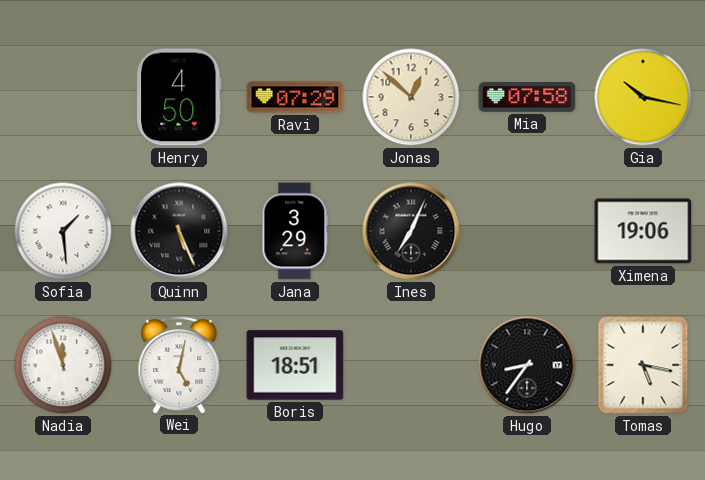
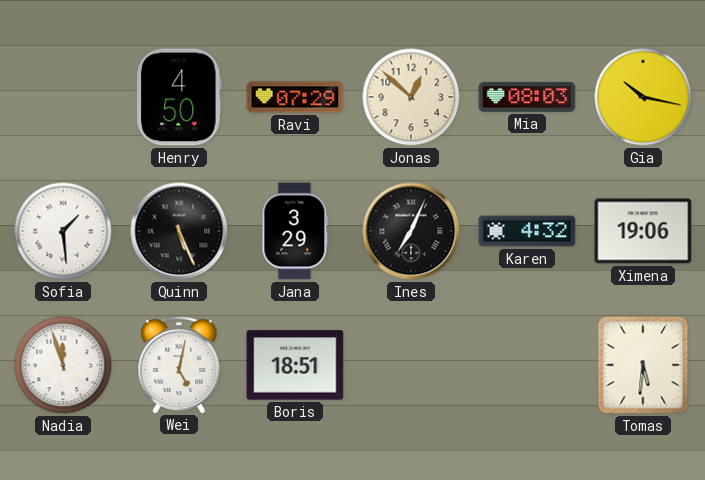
Mia: 07:58 -> 08:03 (527, 97)
Karen: none -> 4:32 (527, 231)
Hugo: 8:36 -> none (527, 365)
Tomas: 5:17 -> 5:31 (643, 365)
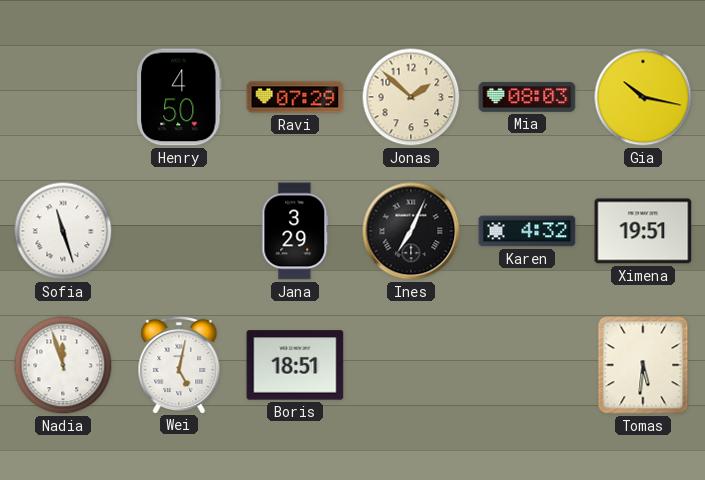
Jonas: 12:52 -> 1:52 (411, 97)
Sofia: 1:29 -> 11:27 (63, 231)
Quinn: 5:26 -> none (179, 231)
Ximena: 19:06 -> 19:51 (643, 231)
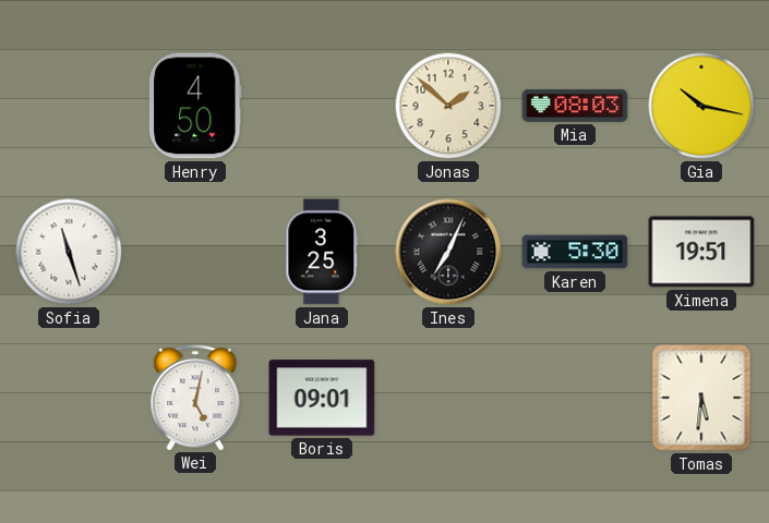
Ravi: 07:29 -> none (295, 97)
Jana: 3:29 -> 3:25 (322, 252)
Karen: 4:32 -> 5:30 (575, 252)
Nadia: 11:57 -> none (63, 365)
Boris: 18:51 -> 09:01 (322, 398)
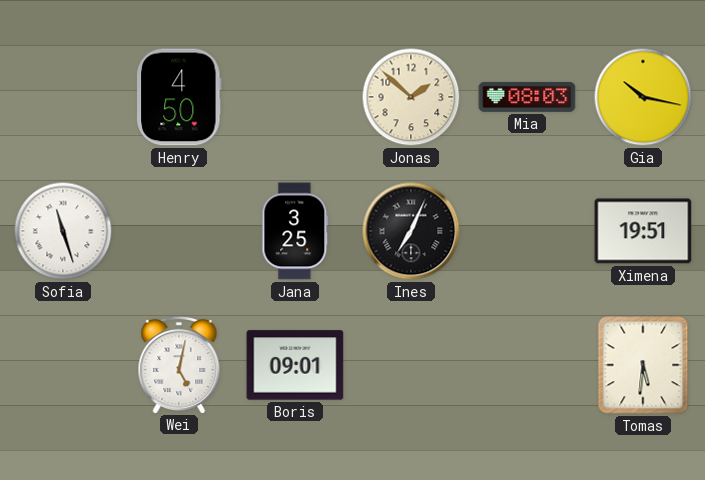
Karen: 5:30 -> none (575, 252)
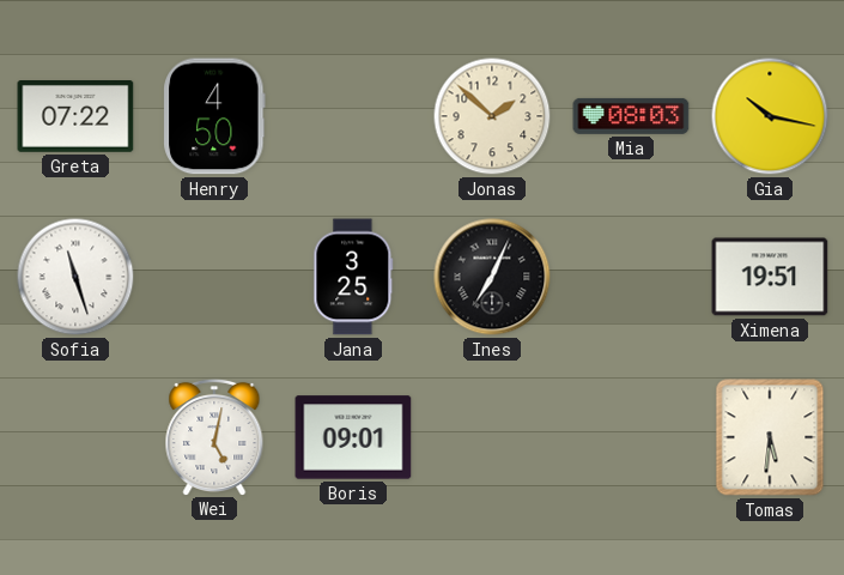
Greta: none -> 07:22 (75, 117)
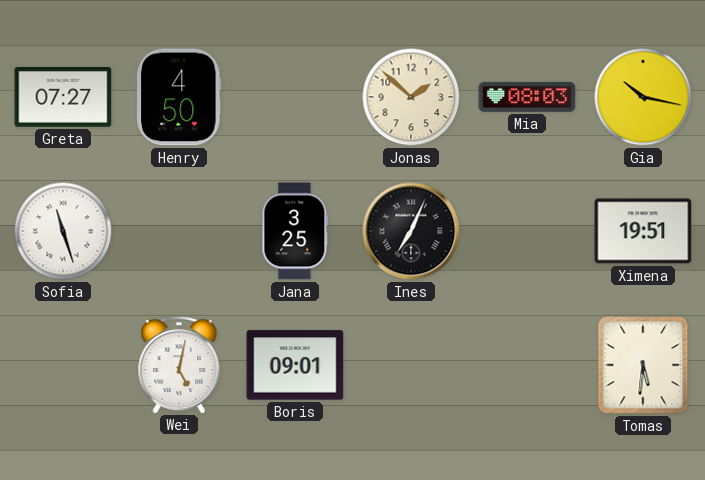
Greta: 07:22 -> 07:27 (63, 98)
